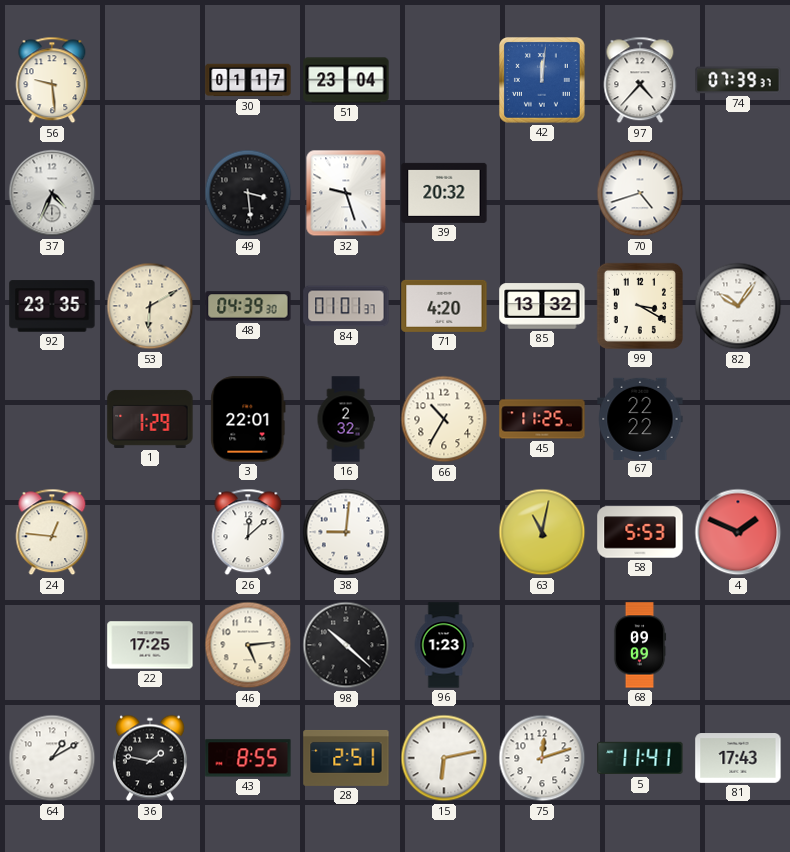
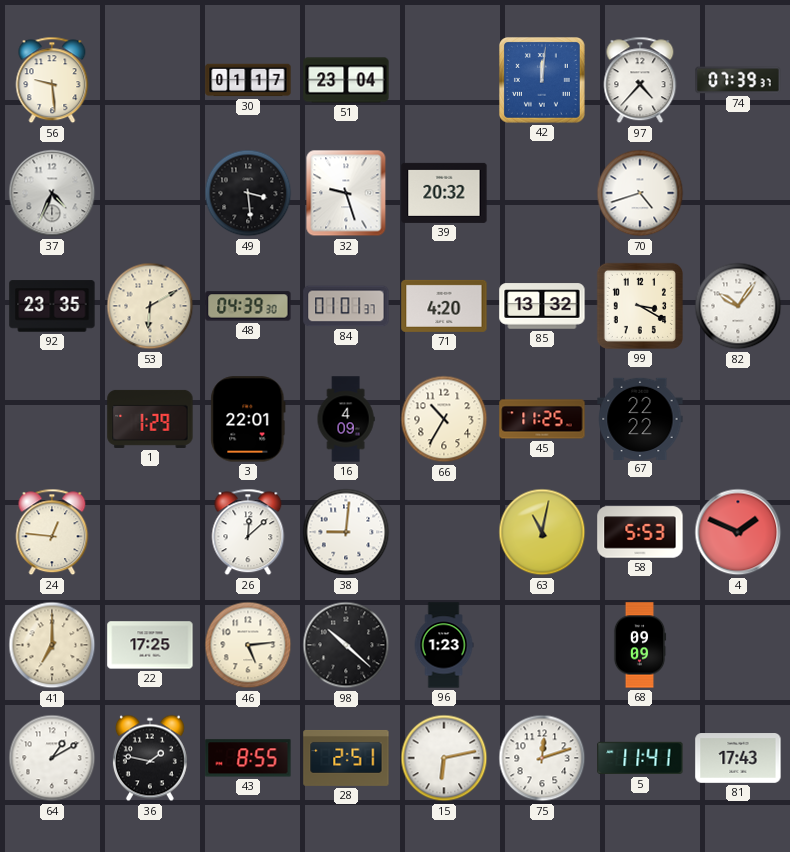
16: 2:32 -> 4:09 (346, 419)
41: none -> 7:00 (52, 645)
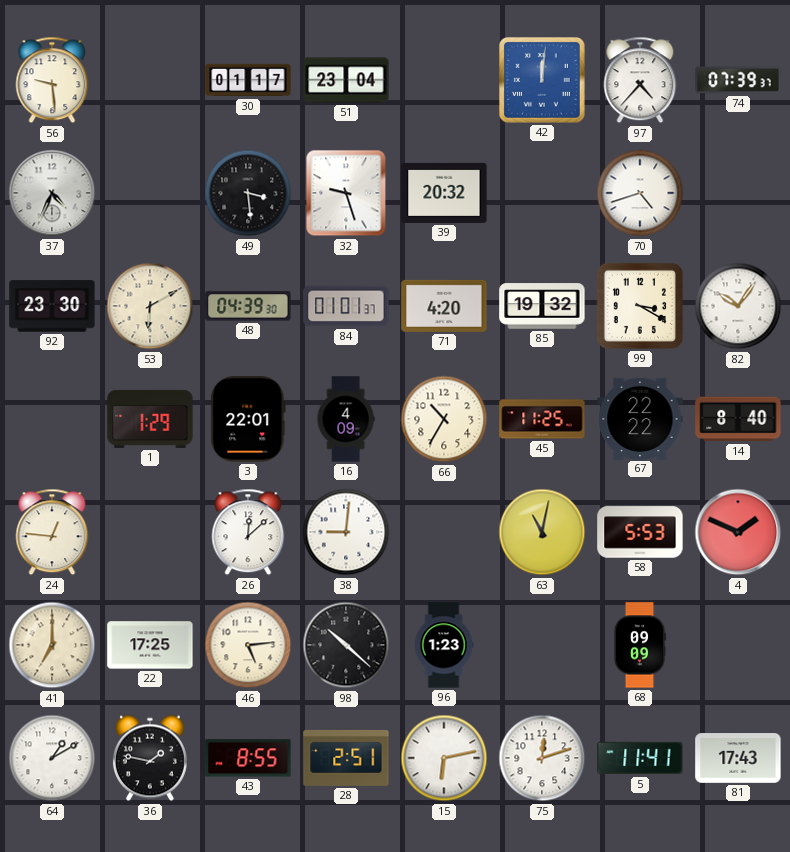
92: 23:35 -> 23:30 (52, 306)
85: 13:32 -> 19:32 (542, 306)
14: none -> 8:40 (738, 419)
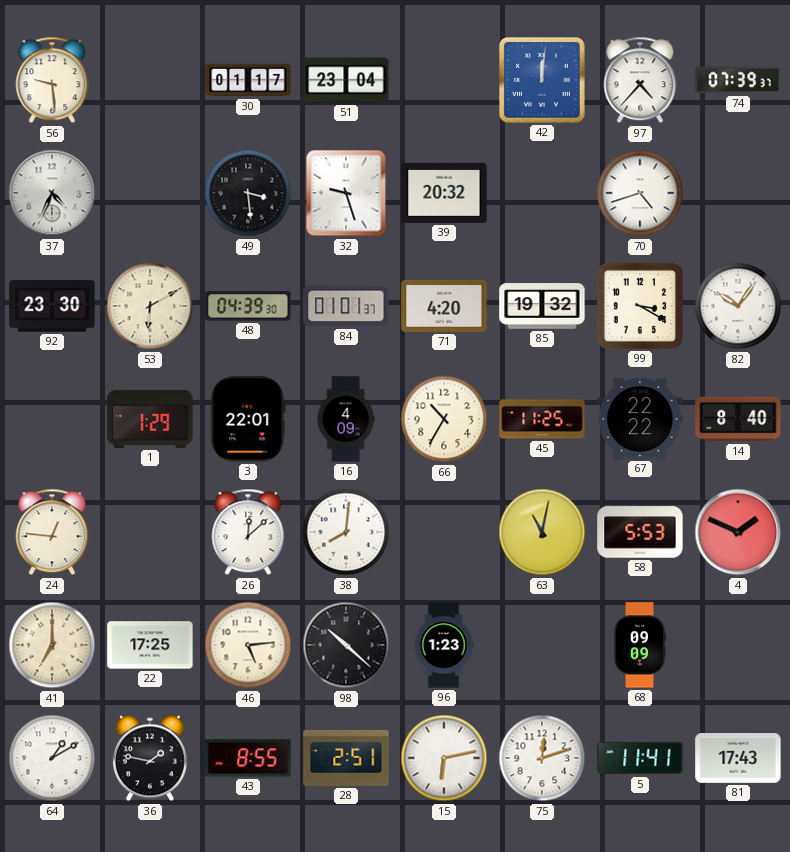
38: 9:01 -> 8:01 (346, 532)
